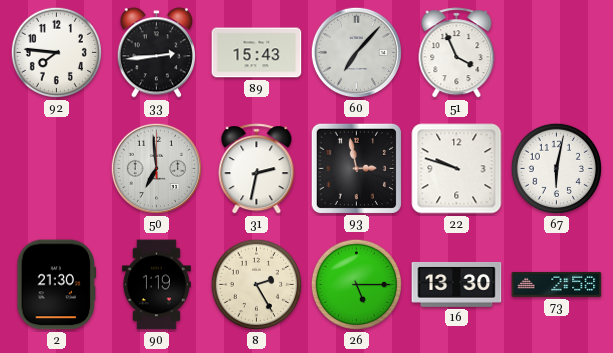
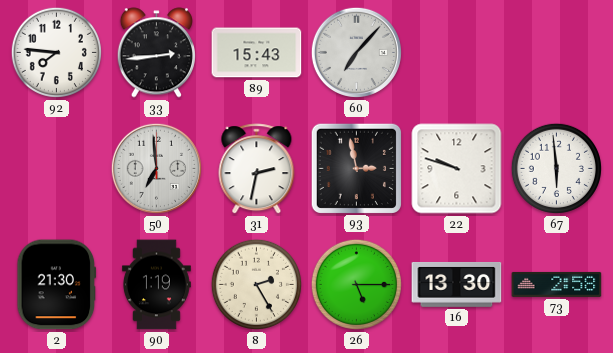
51: 3:56 -> none (457, 53)
67: 6:02 -> 5:59 (556, 168)
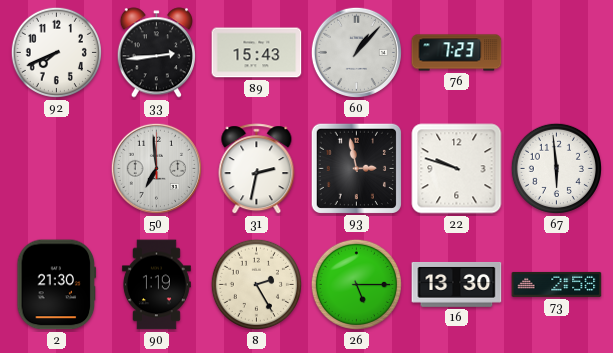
92: 7:46 -> 7:41 (56, 52)
60: 7:07 -> 1:07 (356, 52)
76: none -> 7:23 (457, 53)
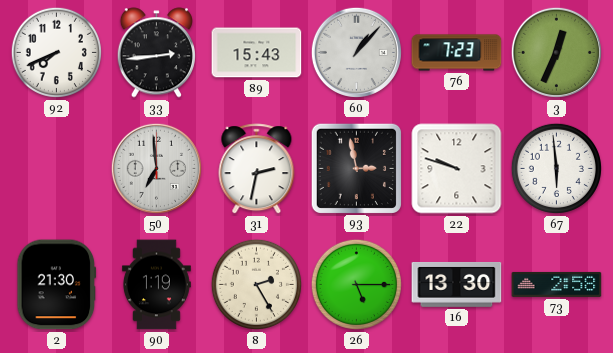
3: none -> 12:34 (556, 52)
